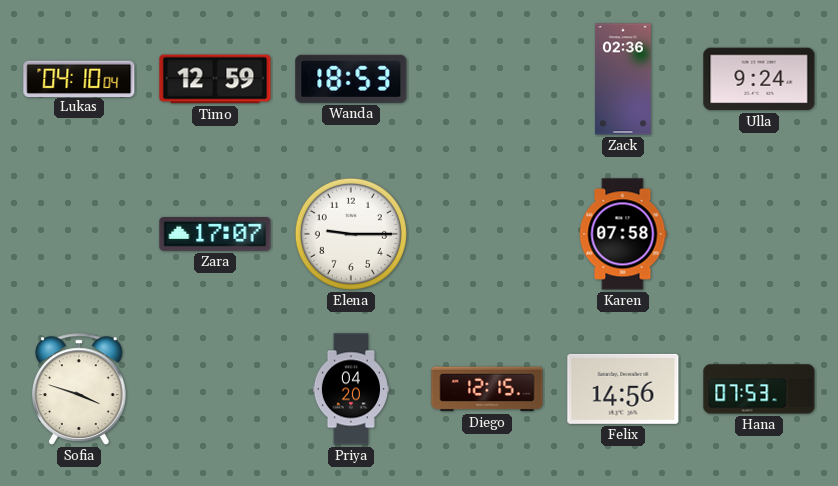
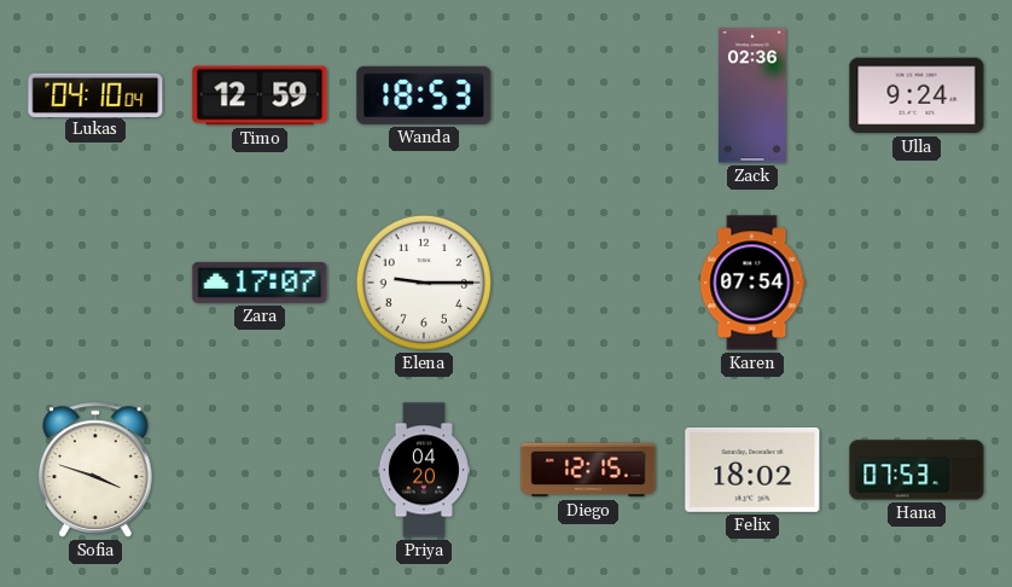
Karen: 07:58 -> 07:54 (752, 283)
Felix: 14:56 -> 18:02 (752, 470)
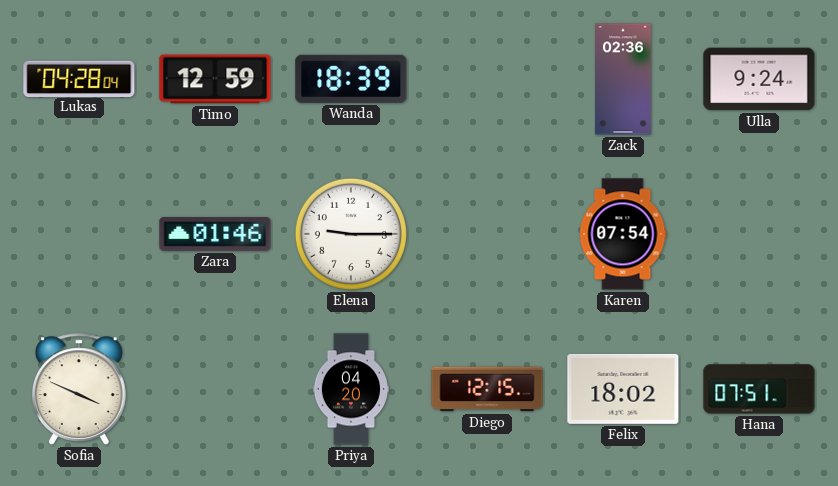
Lukas: 04:10 -> 04:28 (79, 78)
Wanda: 18:53 -> 18:39 (351, 79)
Zara: 17:07 -> 01:46 (215, 234)
Sofia: 3:48 -> 3:49 (80, 389)
Hana: 07:53 -> 07:51 (759, 389)
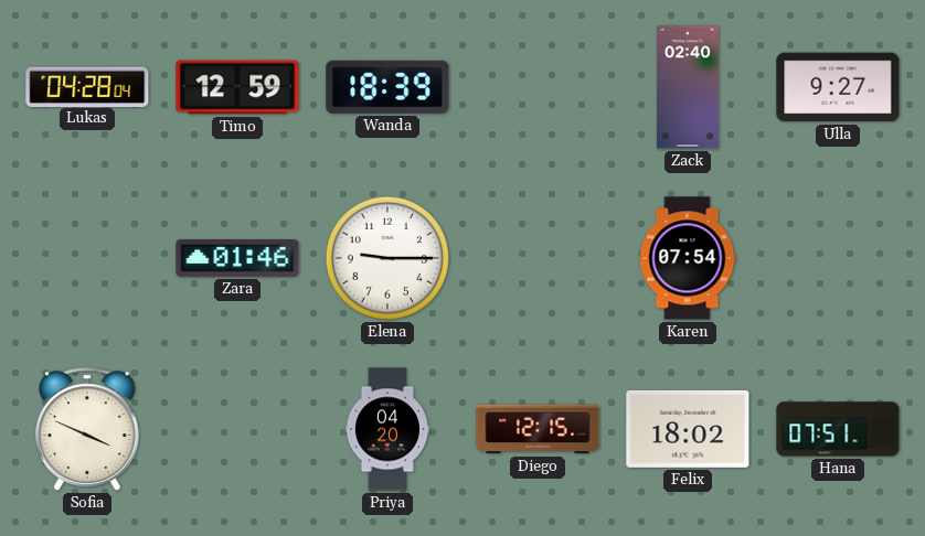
Zack: 02:36 -> 02:40 (689, 87)
Ulla: 9:24 -> 9:27 (838, 87)
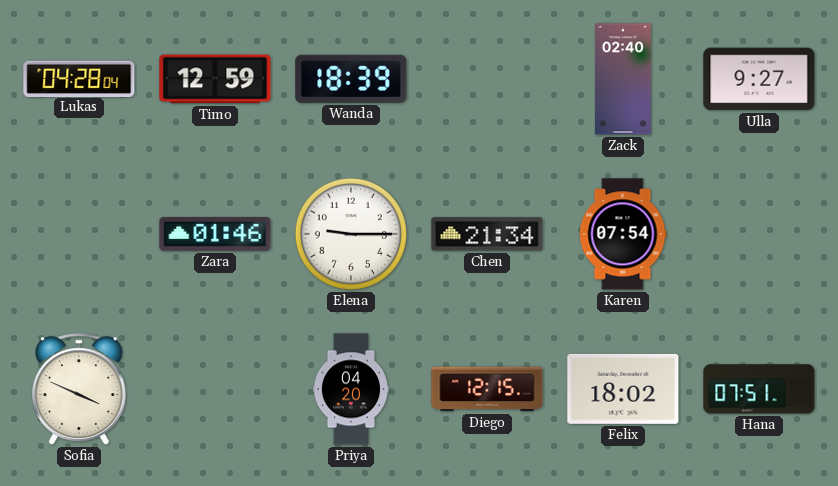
Chen: none -> 21:34 (487, 234)
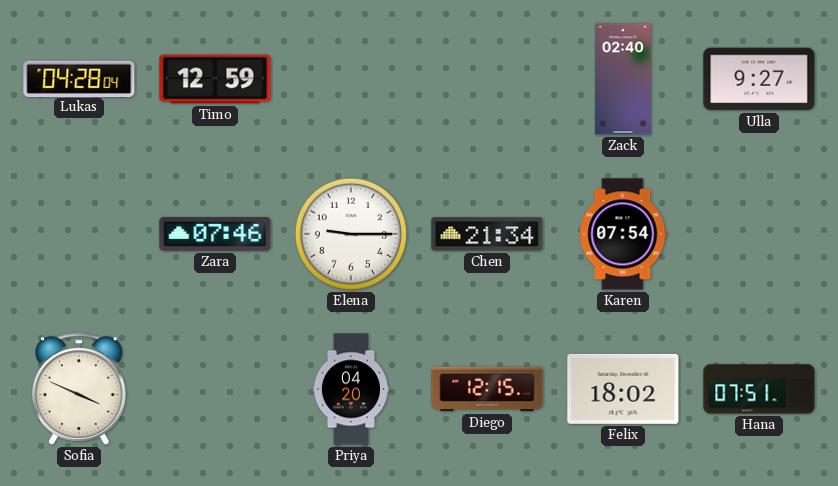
Wanda: 18:39 -> none (351, 79)
Zara: 01:46 -> 07:46 (215, 234)
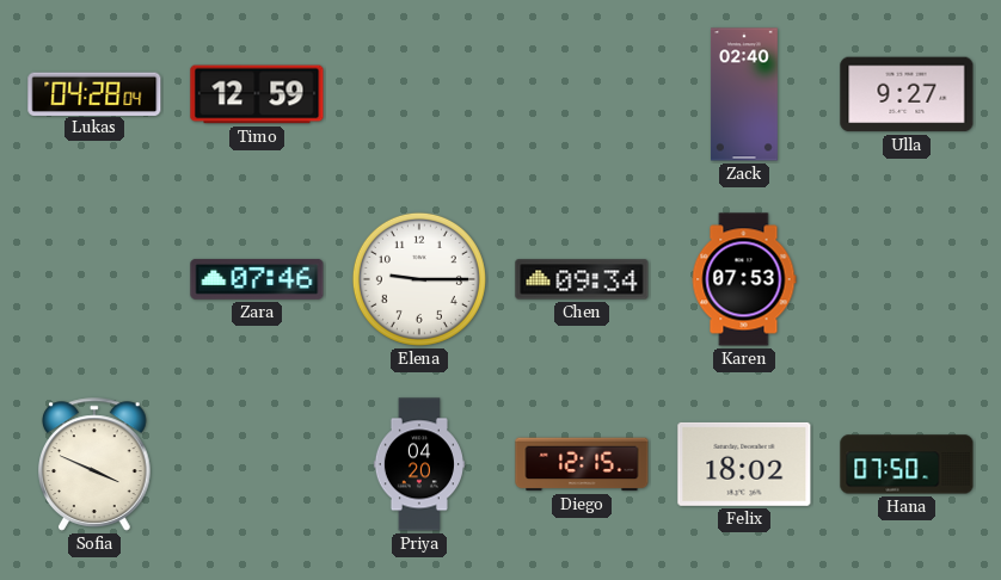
Chen: 21:34 -> 09:34 (582, 279)
Karen: 07:54 -> 07:53 (744, 279)
Hana: 07:51 -> 07:50 (907, 464)
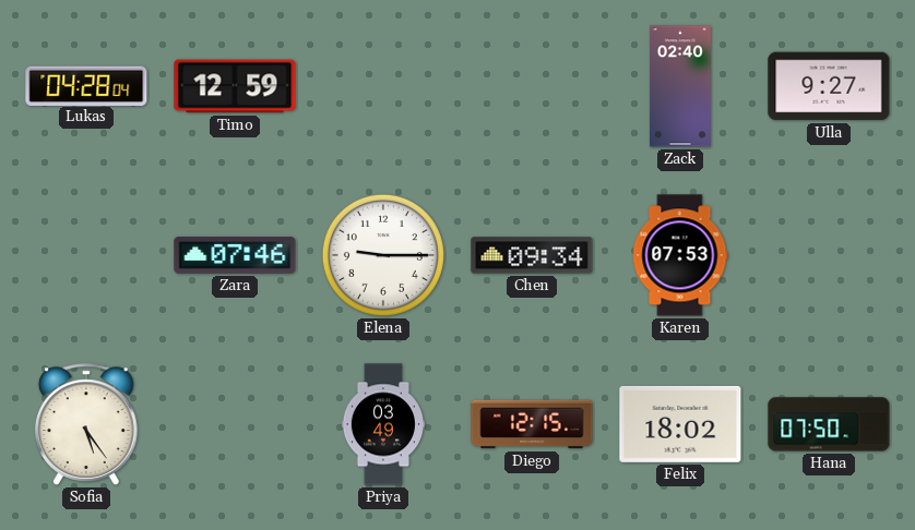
Sofia: 3:49 -> 5:24 (87, 424)
Priya: 04:20 -> 03:49 (383, 424)
